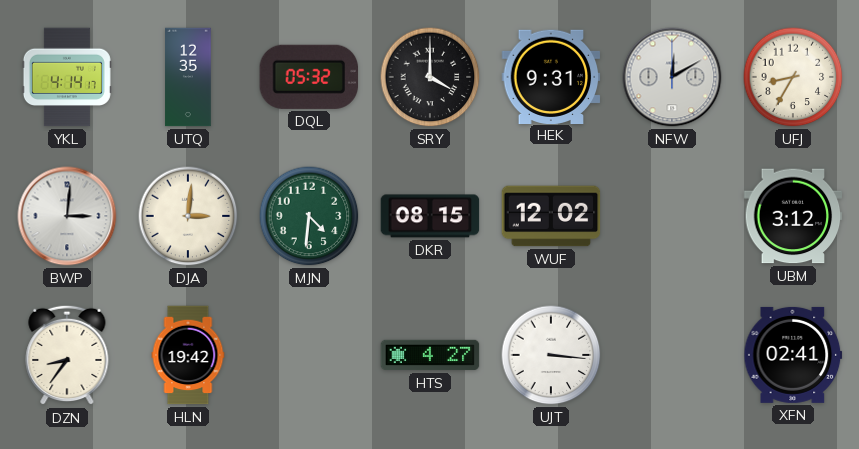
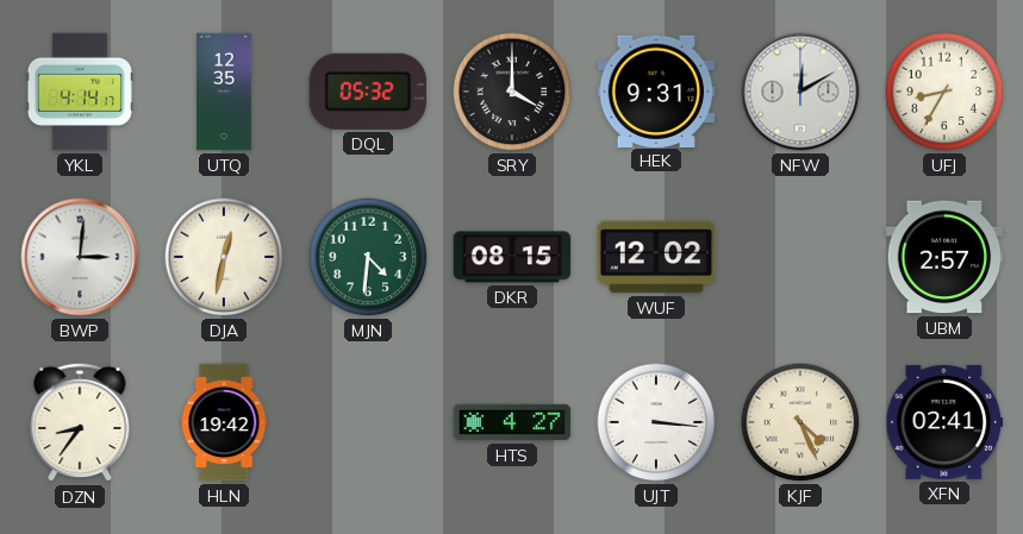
DJA: 3:01 -> 12:32 (224, 257)
UBM: 3:12 -> 2:57 (944, 257)
KJF: none -> 4:26 (800, 422)
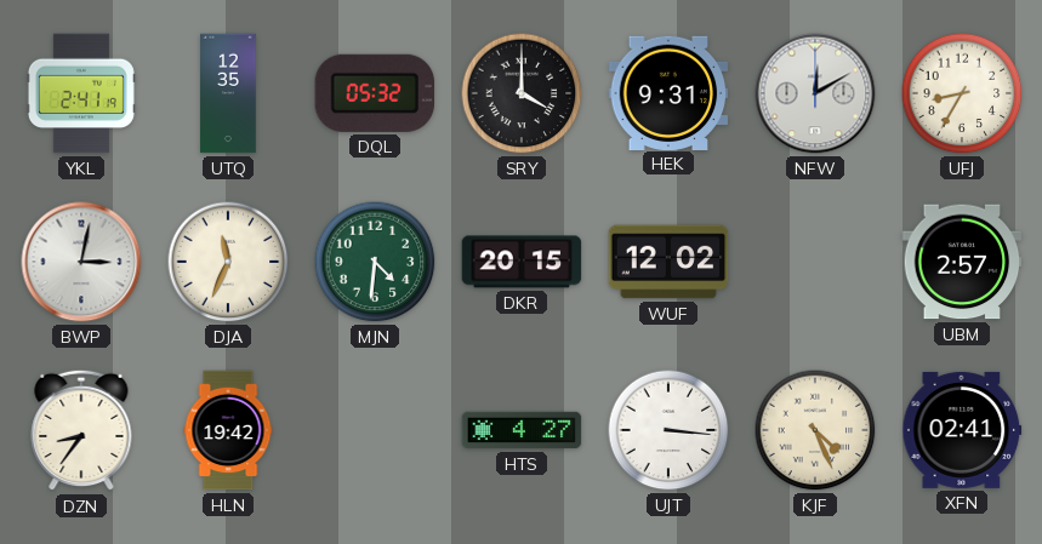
YKL: 4:14 -> 2:41 (81, 93)
BWP: 3:01 -> 3:02 (81, 262)
DJA: 12:32 -> 11:34 (228, 262)
DKR: 08:15 -> 20:15 (522, 262)
